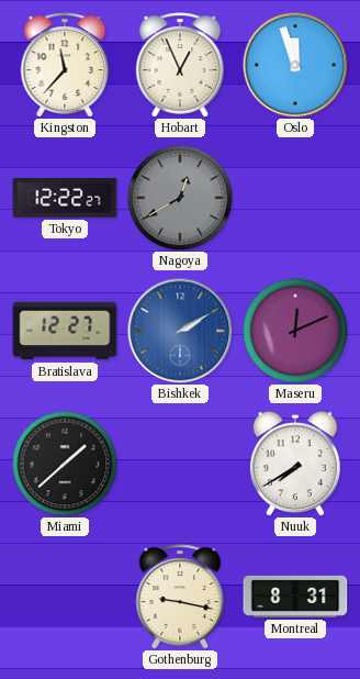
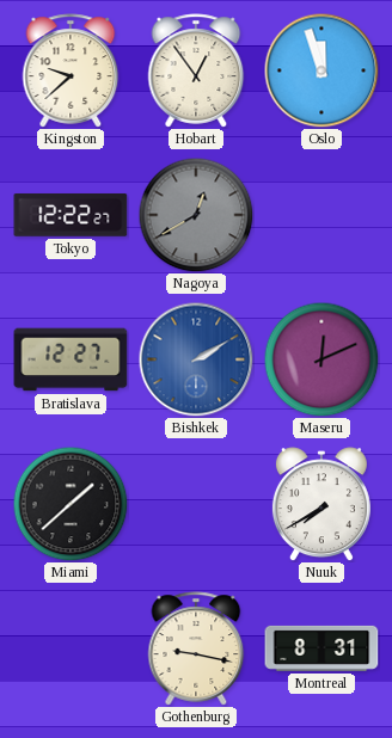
Kingston: 11:37 -> 9:38 (71, 70)
Hobart: 12:56 -> 12:54 (196, 70)
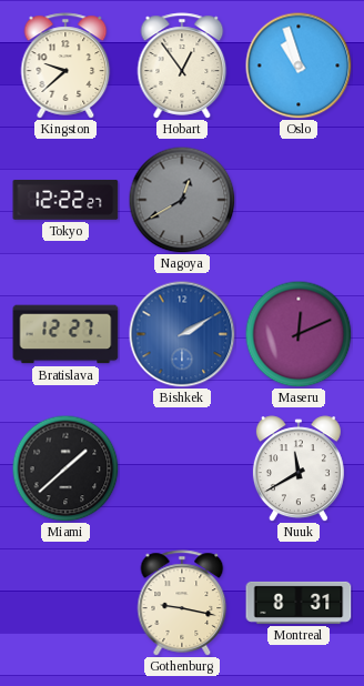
Oslo: 11:57 -> 10:57 (299, 65)
Nuuk: 7:40 -> 11:40 (299, 468)
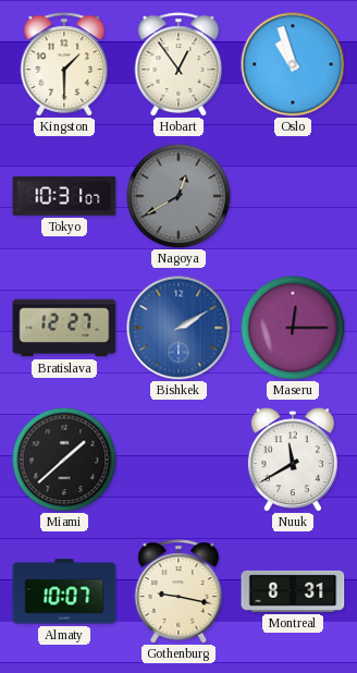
Kingston: 9:38 -> 1:30 (64, 64)
Tokyo: 12:22 -> 10:31 (64, 196)
Maseru: 12:11 -> 12:15 (293, 328)
Almaty: none -> 10:07 (64, 591)
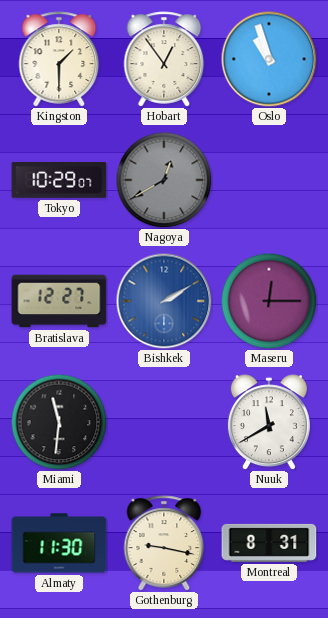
Tokyo: 10:31 -> 10:29 (59, 180)
Miami: 1:38 -> 11:31 (59, 422)
Almaty: 10:07 -> 11:30 (59, 543)
